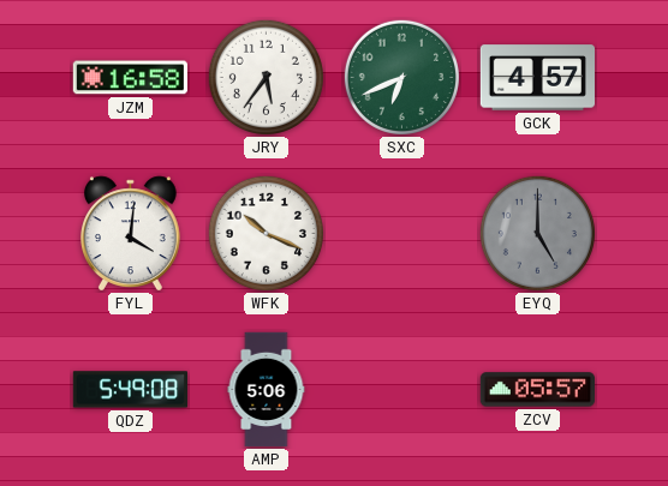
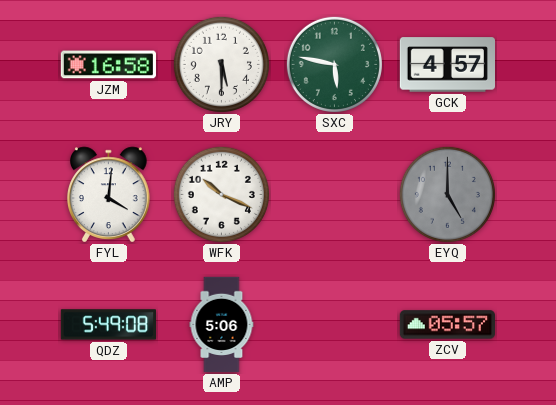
JRY: 5:36 -> 5:30 (221, 64)
SXC: 6:41 -> 5:47 (334, 64)
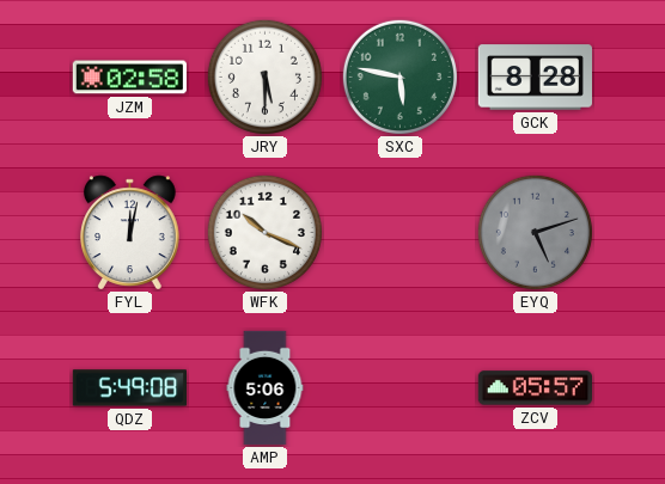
JZM: 16:58 -> 02:58 (129, 78)
GCK: 4:57 -> 8:28 (535, 78)
FYL: 4:01 -> 12:02 (130, 233)
EYQ: 5:00 -> 5:12 (535, 232)
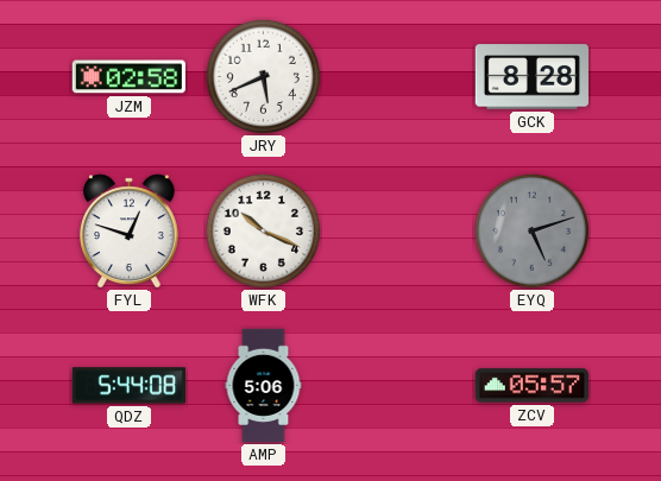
JRY: 5:30 -> 5:41 (263, 76)
SXC: 5:47 -> none (399, 76)
FYL: 12:02 -> 12:48 (130, 232)
QDZ: 5:49 -> 5:44 (128, 386)
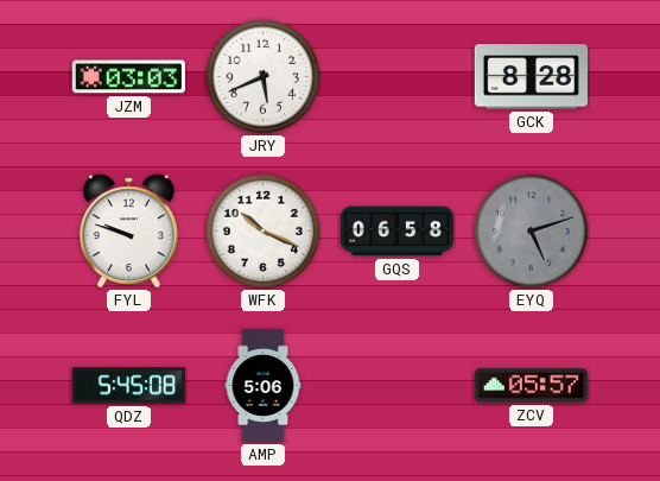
JZM: 02:58 -> 03:03 (128, 77)
FYL: 12:48 -> 9:48 (129, 232)
GQS: none -> 06:58 (396, 232)
QDZ: 5:44 -> 5:45 (128, 386)
